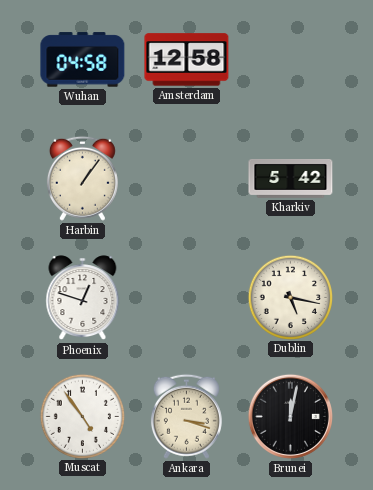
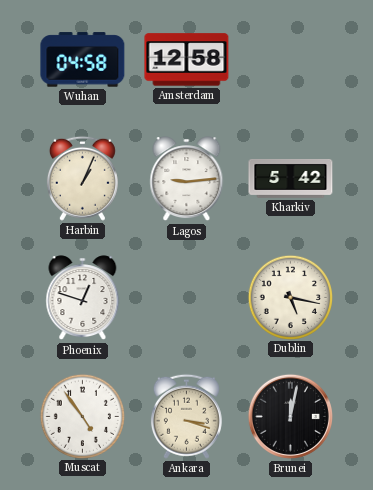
Harbin: 1:06 -> 1:04 (82, 178)
Lagos: none -> 9:14 (187, 179)
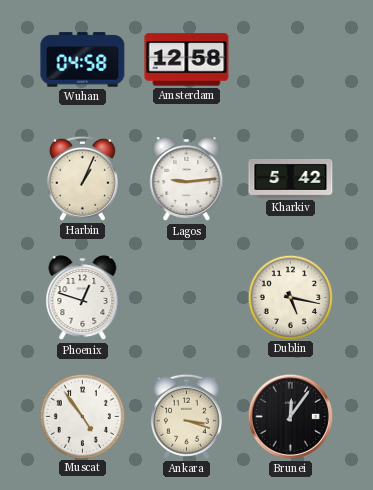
Brunei: 12:02 -> 12:06 (290, 416)
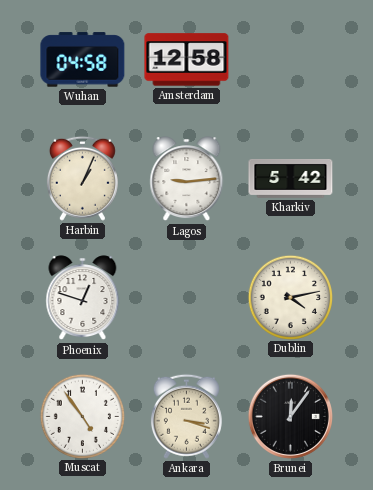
Dublin: 5:17 -> 4:13 (290, 297)
